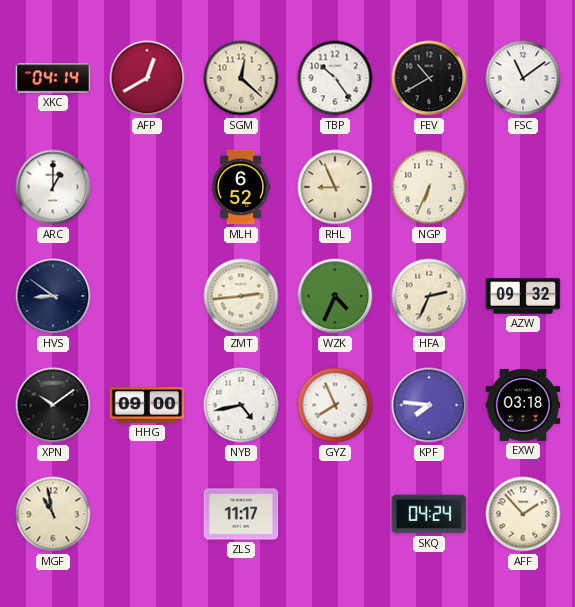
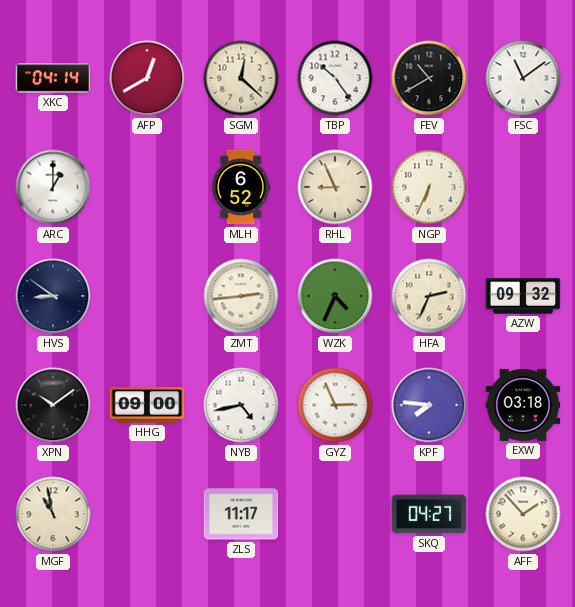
GYZ: 7:56 -> 2:56 (335, 405)
SKQ: 04:24 -> 04:27 (429, 514)
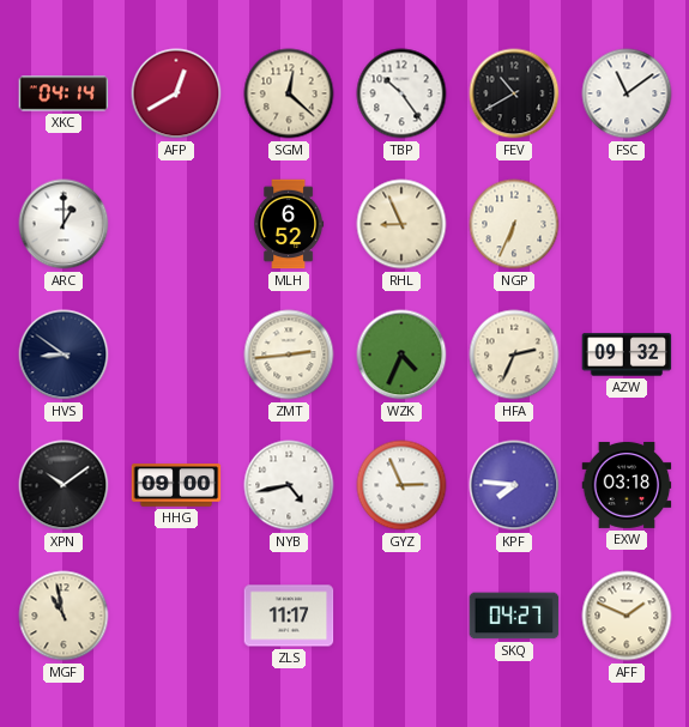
AFF: 1:53 -> 1:49 (627, 616)
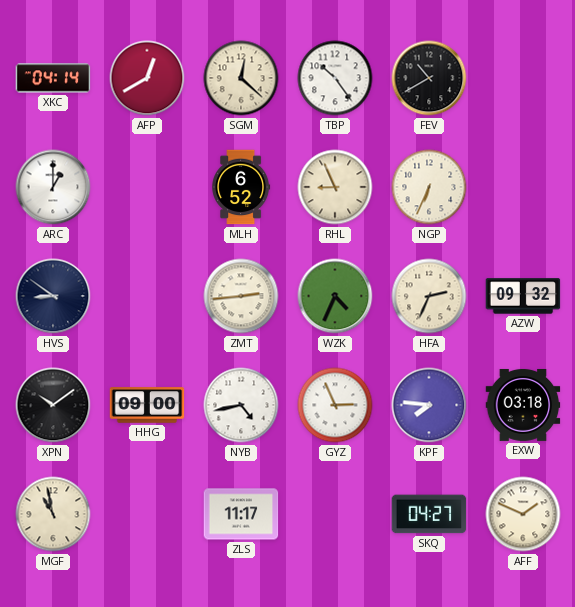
FSC: 11:09 -> none (627, 93)
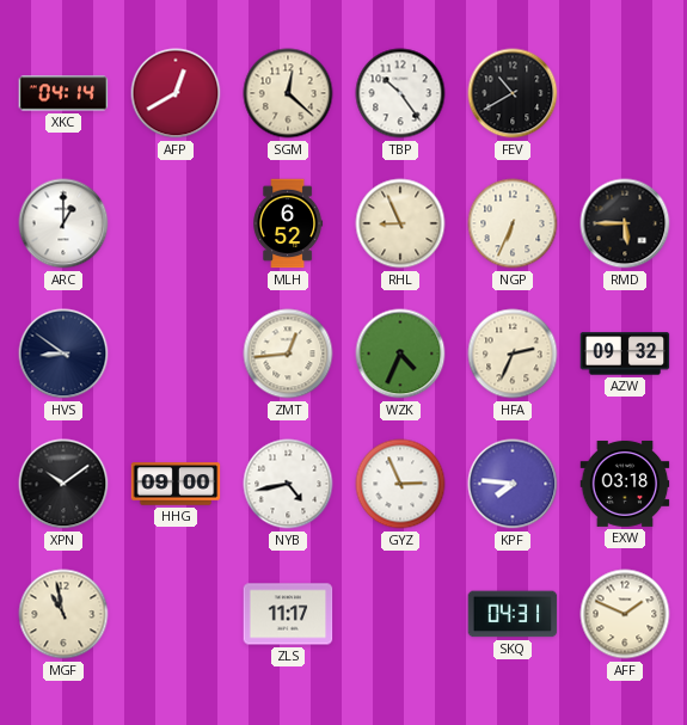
RMD: none -> 5:45 (625, 223)
ZMT: 2:44 -> 12:44 (288, 354)
SKQ: 04:27 -> 04:31 (513, 614)
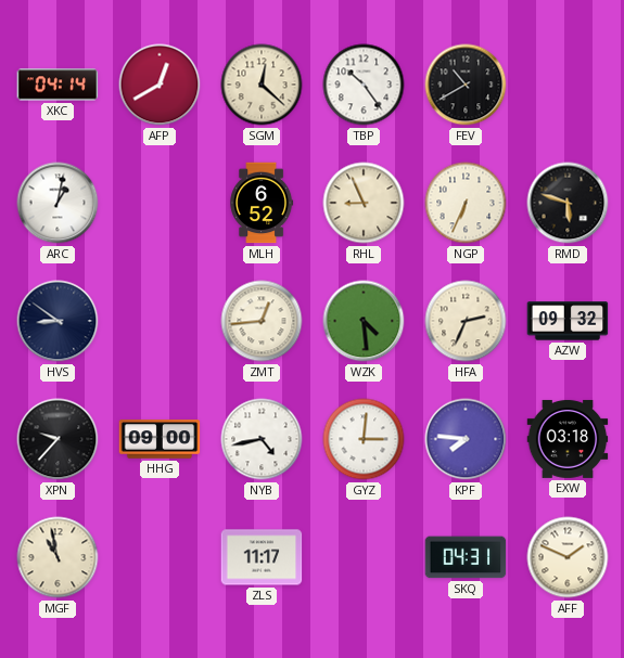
ARC: 1:00 -> 1:02 (58, 203)
RMD: 5:45 -> 5:48 (568, 203)
WZK: 4:34 -> 4:29 (364, 321)
XPN: 10:09 -> 9:37 (58, 439)
GYZ: 2:56 -> 3:01 (364, 439)
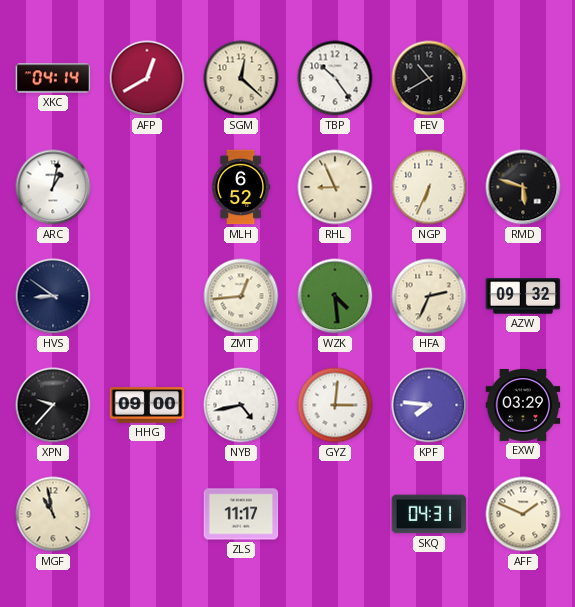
EXW: 03:18 -> 03:29 (523, 405)
